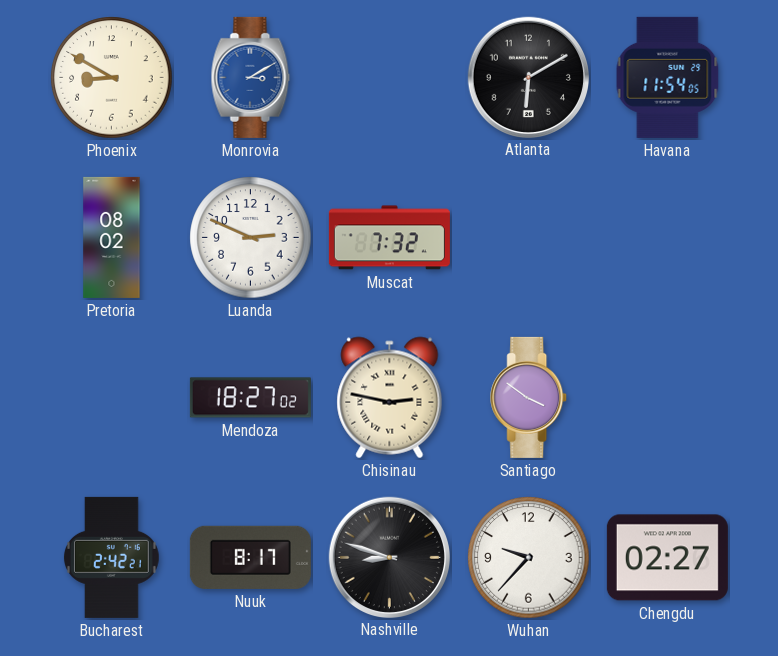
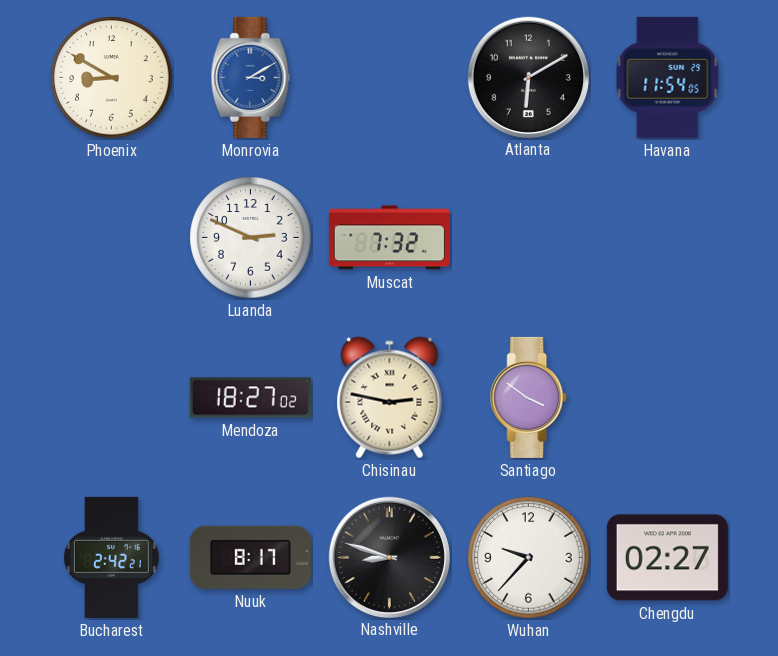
Pretoria: 08:02 -> none (112, 237)
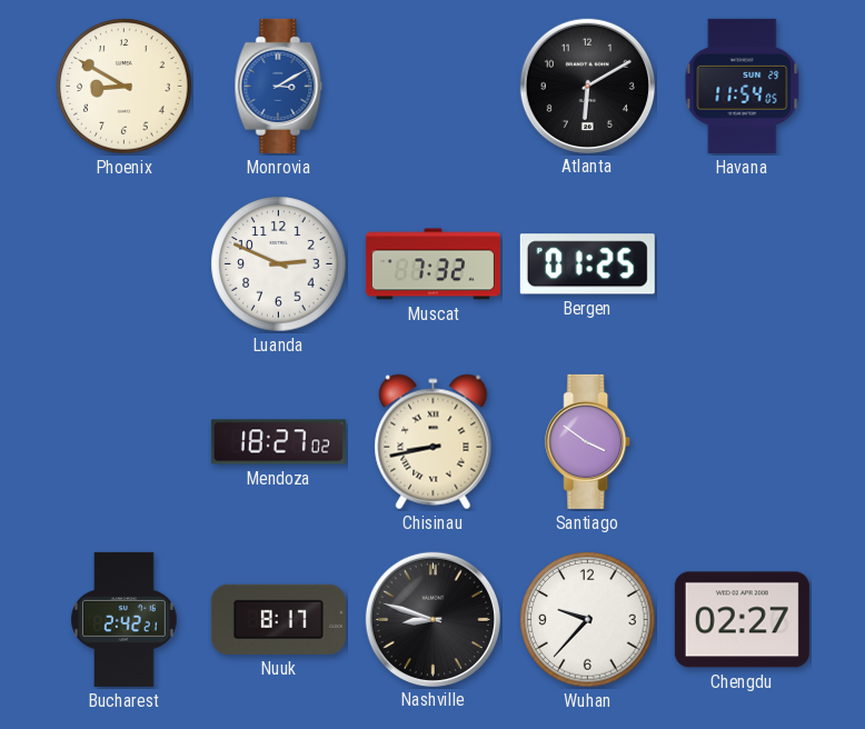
Bergen: none -> 01:25 (587, 264)
Chisinau: 2:47 -> 8:43 (434, 442)
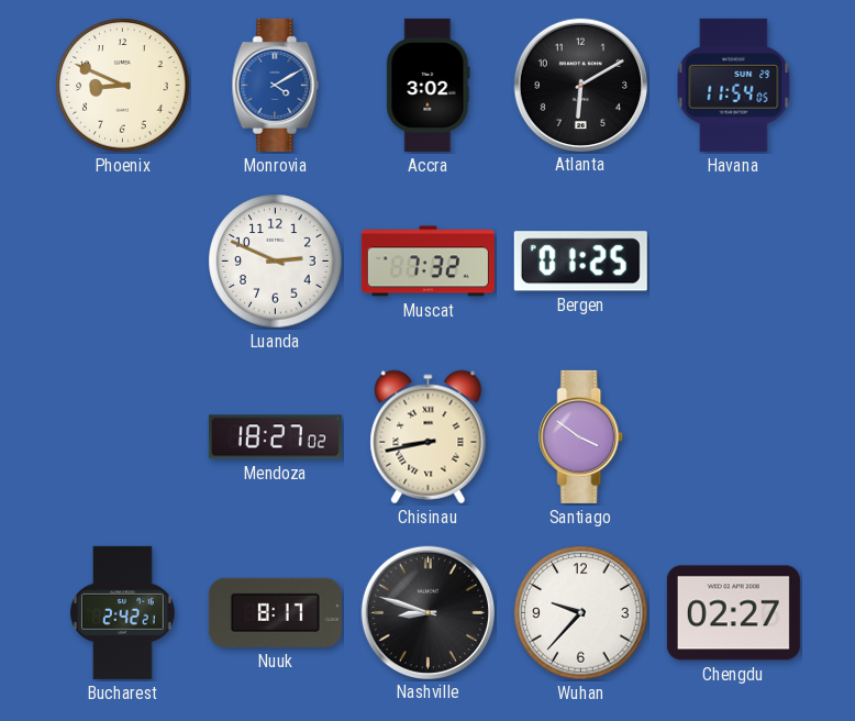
Phoenix: 8:50 -> 8:49 (123, 86)
Monrovia: 3:10 -> 4:10 (276, 85)
Accra: none -> 3:02 (429, 85)
